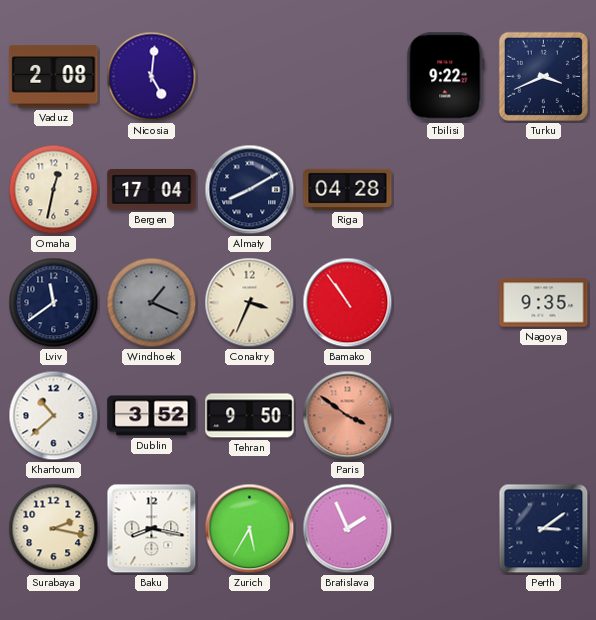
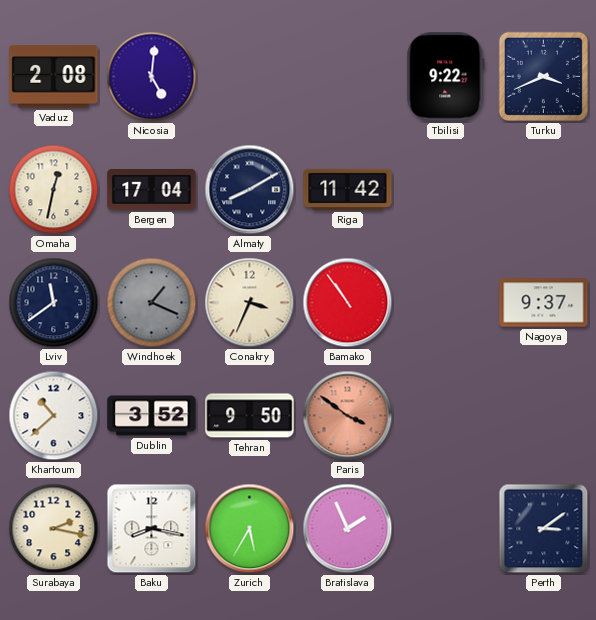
Riga: 04:28 -> 11:42 (348, 189)
Nagoya: 9:35 -> 9:37 (544, 303)
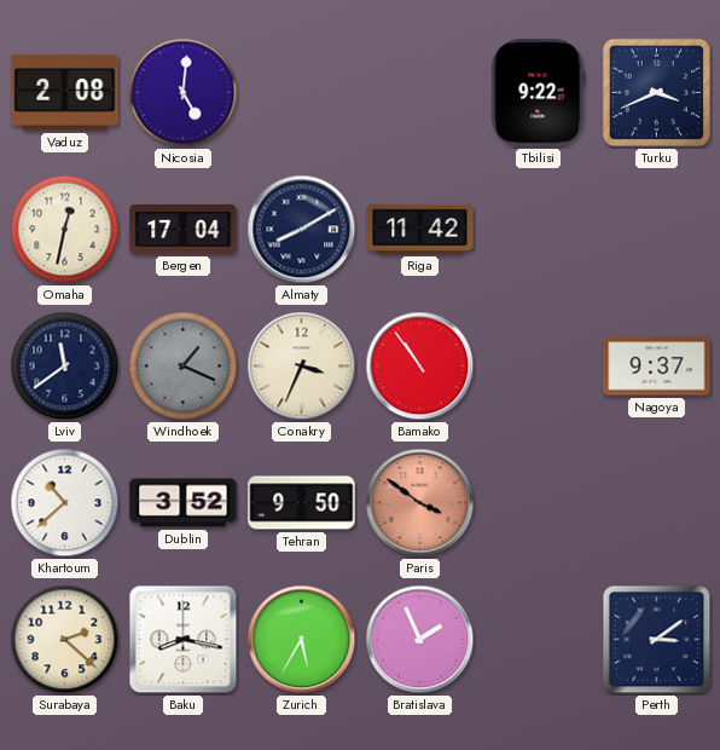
Surabaya: 2:17 -> 2:22 (65, 640)
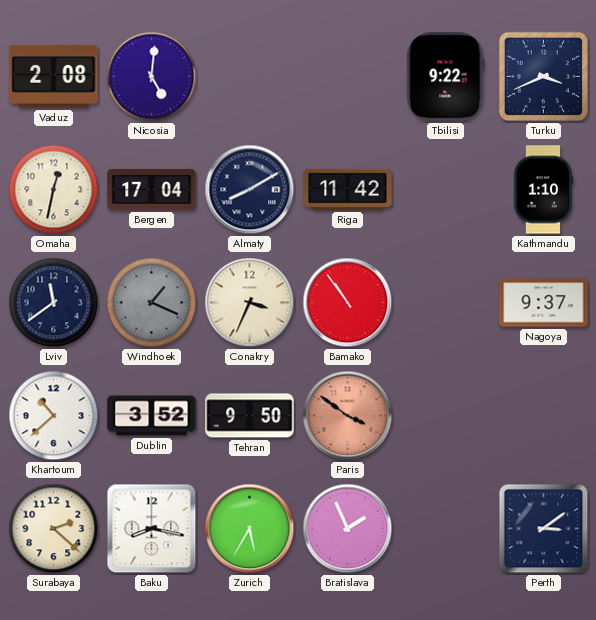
Kathmandu: none -> 1:10 (543, 190)
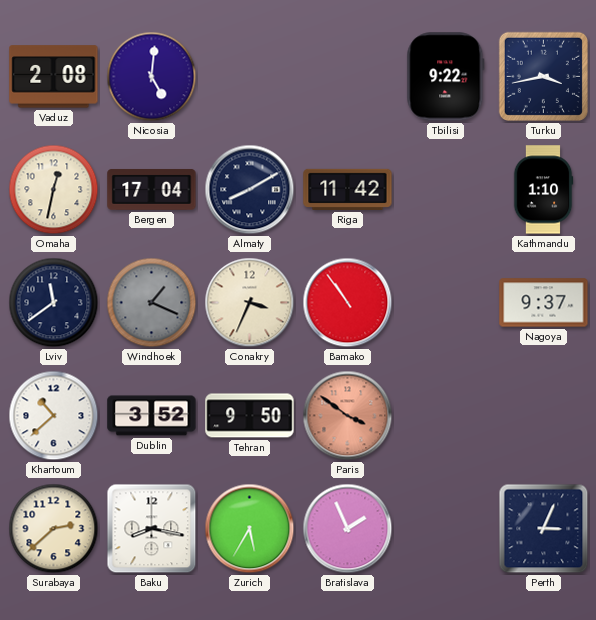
Turku: 3:41 -> 3:43 (543, 76)
Surabaya: 2:22 -> 2:38 (54, 529)
Perth: 3:09 -> 3:04 (544, 529)
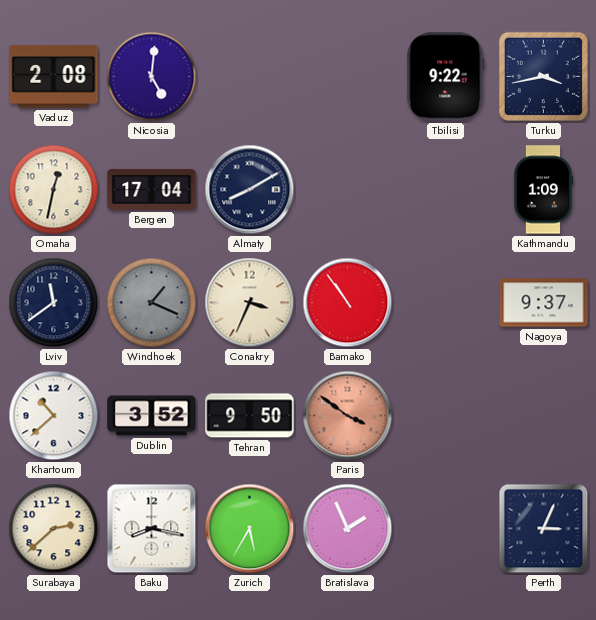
Riga: 11:42 -> none (348, 189)
Kathmandu: 1:10 -> 1:09 (543, 190)
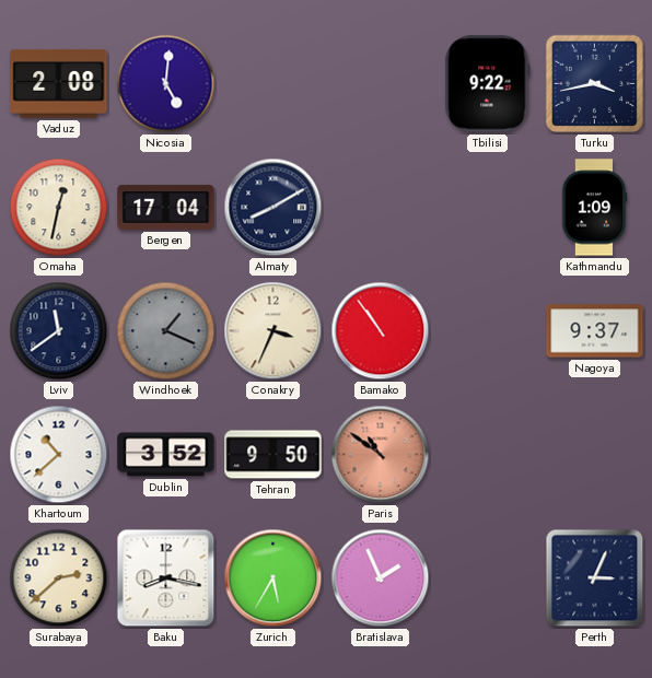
Paris: 3:51 -> 10:51 (381, 455)
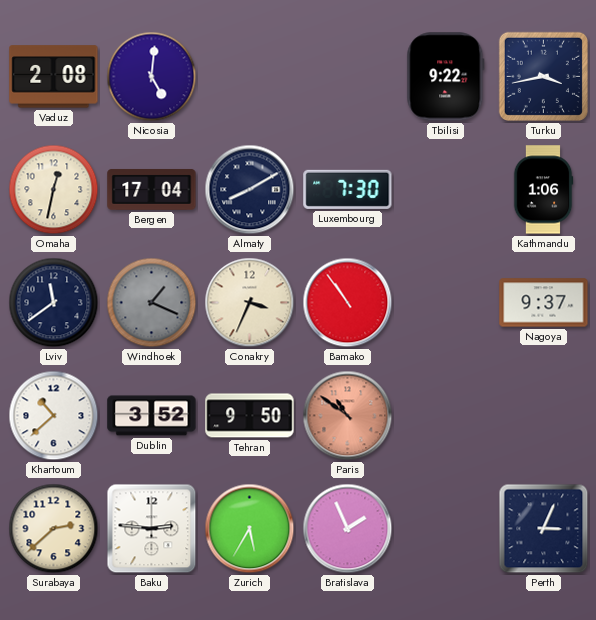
Luxembourg: none -> 7:30 (348, 189)
Kathmandu: 1:09 -> 1:06 (543, 190)
Baku: 8:17 -> 2:46 (152, 529)
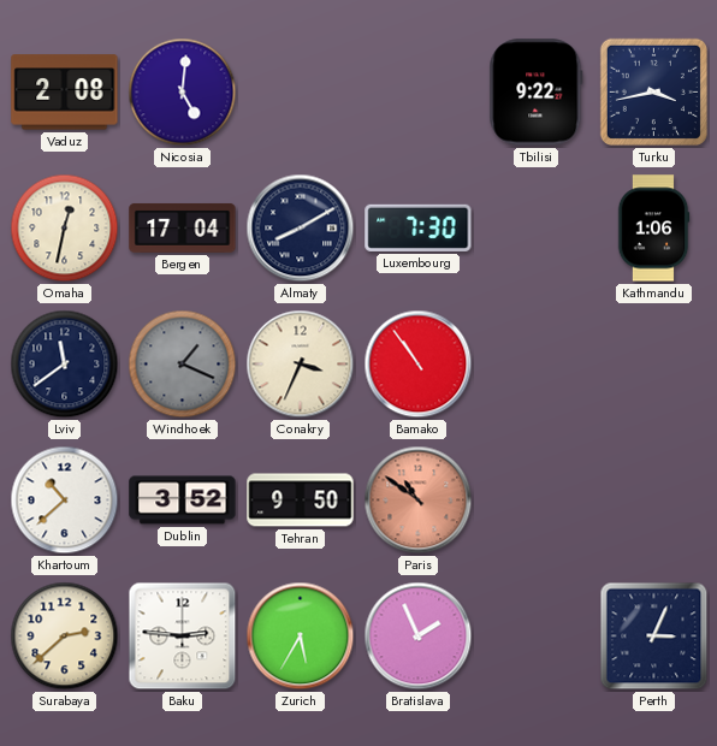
Nagoya: 9:37 -> none (544, 303)
